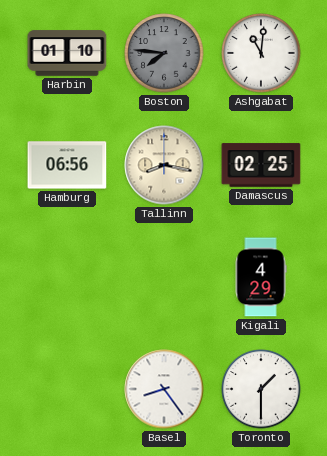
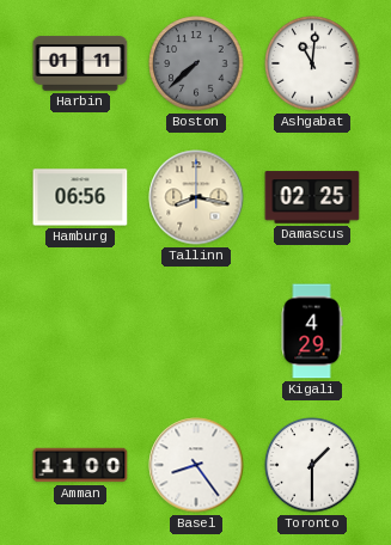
Harbin: 01:10 -> 01:11 (80, 63)
Boston: 7:46 -> 7:38 (196, 63)
Amman: none -> 11:00 (80, 465)
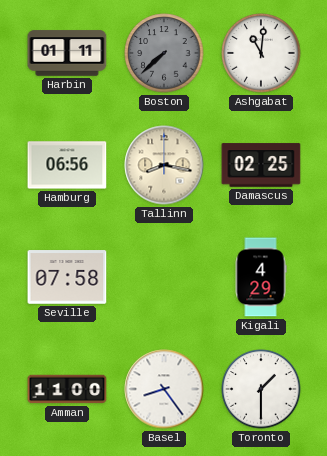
Seville: none -> 07:58 (67, 277)
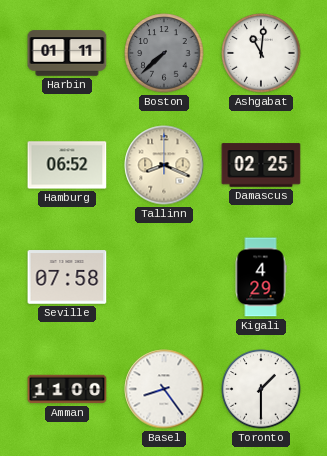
Hamburg: 06:56 -> 06:52 (67, 165)
Tallinn: 8:17 -> 8:19 (164, 165)
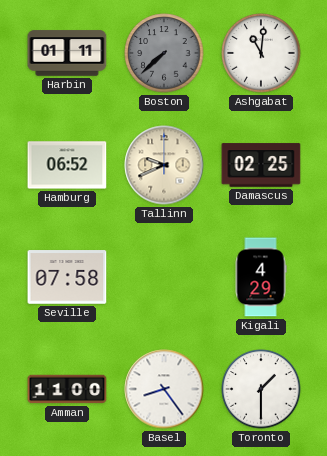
Tallinn: 8:19 -> 9:41 (164, 165)
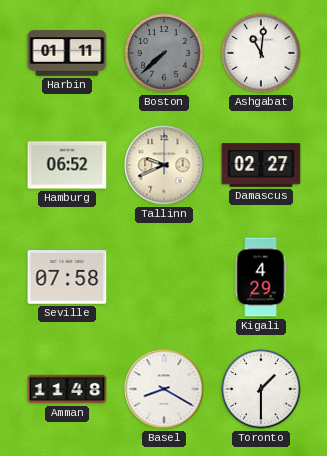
Damascus: 02:25 -> 02:27 (261, 165)
Amman: 11:00 -> 11:48 (67, 389)
Basel: 8:24 -> 8:20 (164, 389)
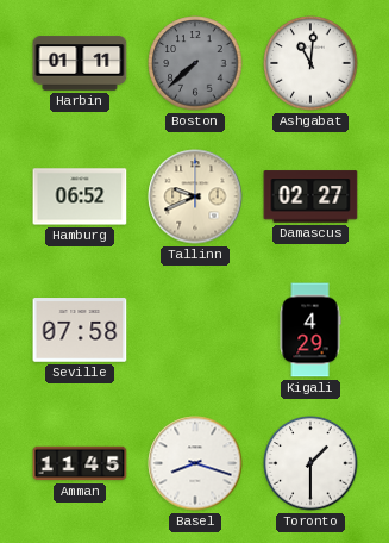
Amman: 11:48 -> 11:45 (80, 463)
Basel: 8:20 -> 8:18 (195, 463)
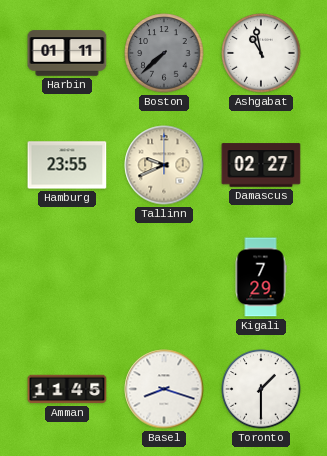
Ashgabat: 11:01 -> 10:58 (261, 53)
Hamburg: 06:52 -> 23:55 (67, 165)
Seville: 07:58 -> none (80, 330)
Kigali: 4:29 -> 7:29 (261, 277)
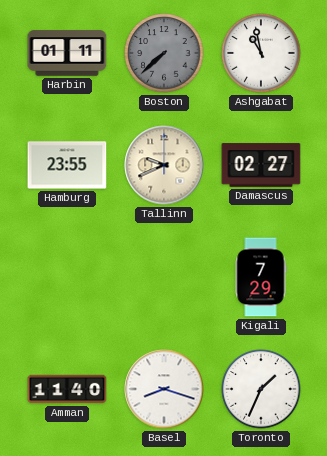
Amman: 11:45 -> 11:40 (67, 389)
Toronto: 1:30 -> 1:34 (261, 389)
